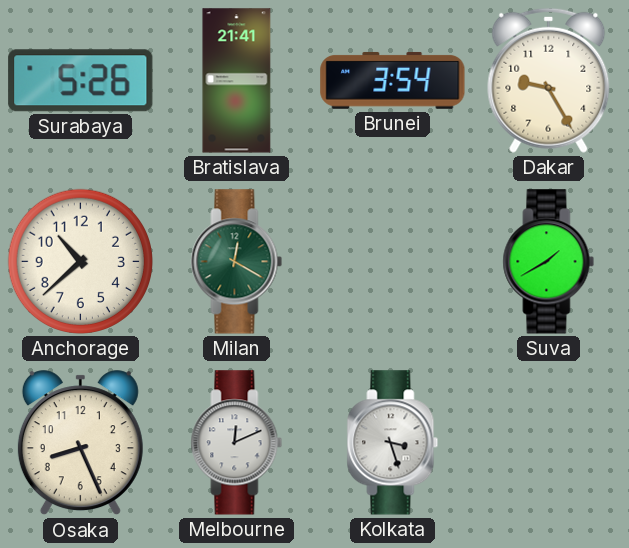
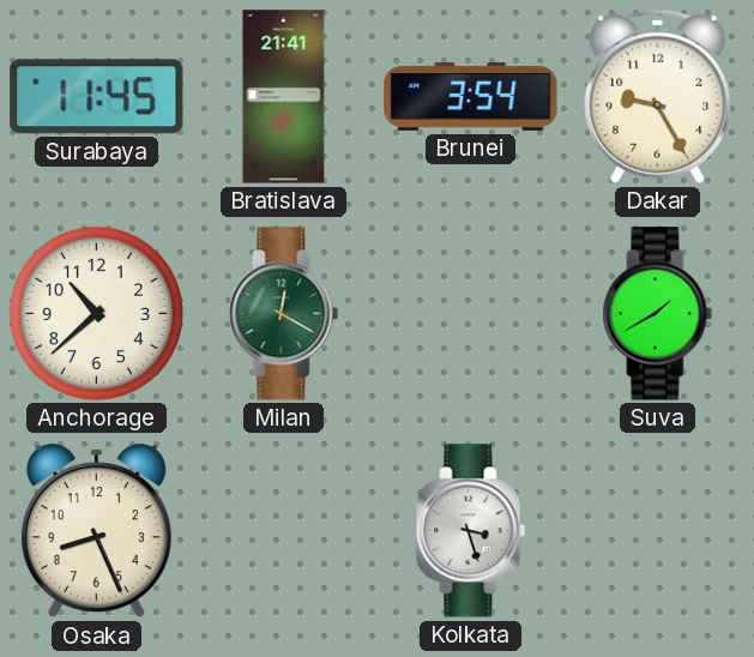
Surabaya: 5:26 -> 11:45 (97, 97)
Melbourne: 12:11 -> none (237, 443)
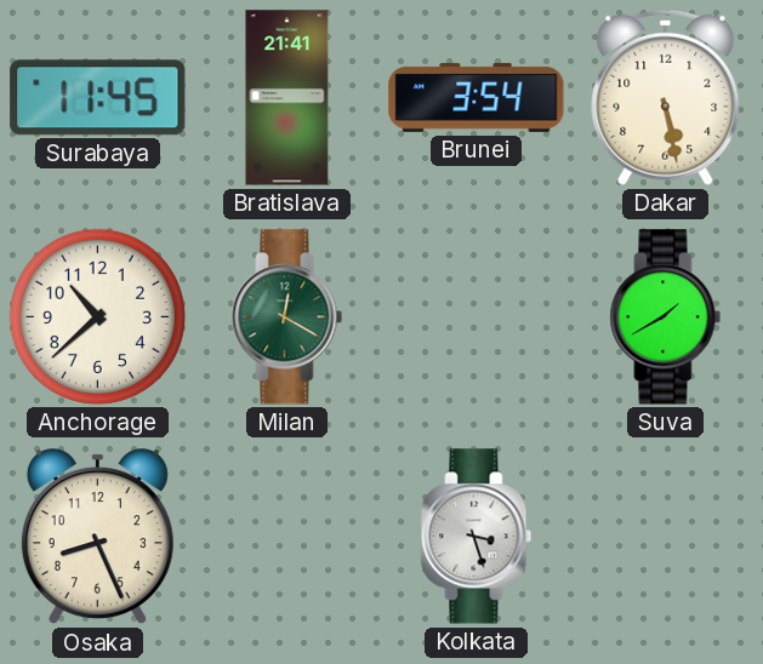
Dakar: 9:25 -> 5:28 (666, 97)
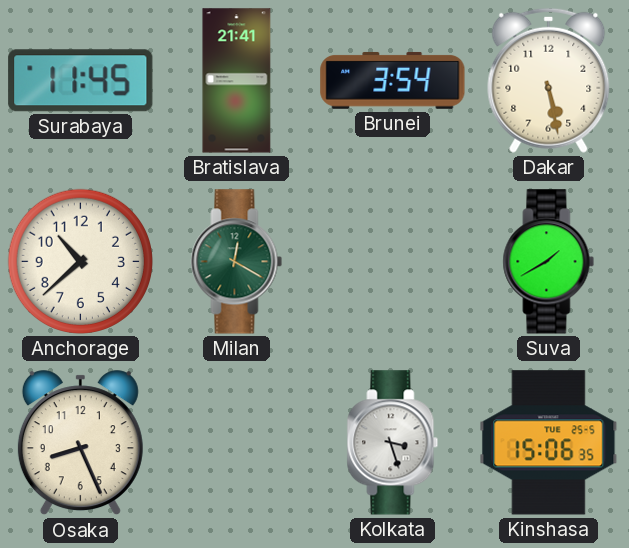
Kinshasa: none -> 15:06 (549, 443)
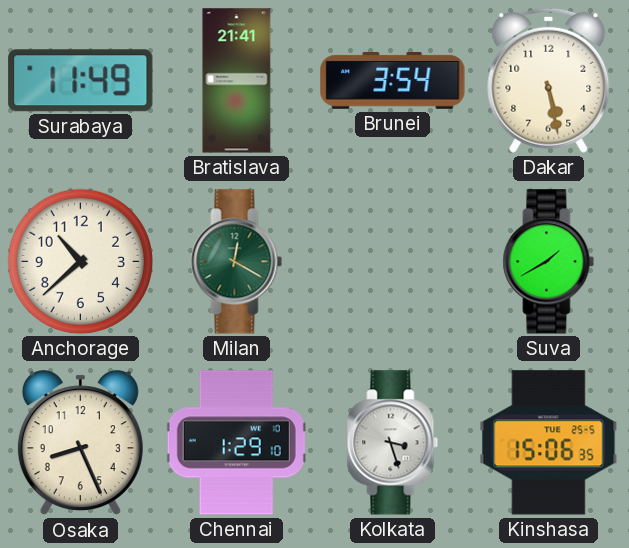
Surabaya: 11:45 -> 11:49 (81, 81)
Chennai: none -> 1:29 (236, 443)
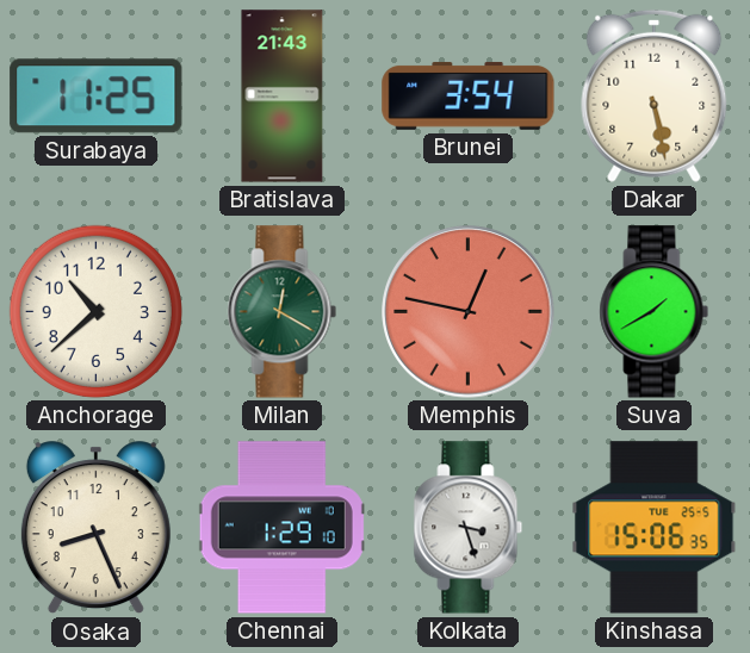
Surabaya: 11:49 -> 11:25 (97, 97)
Bratislava: 21:41 -> 21:43 (283, 97)
Memphis: none -> 12:47 (469, 312)
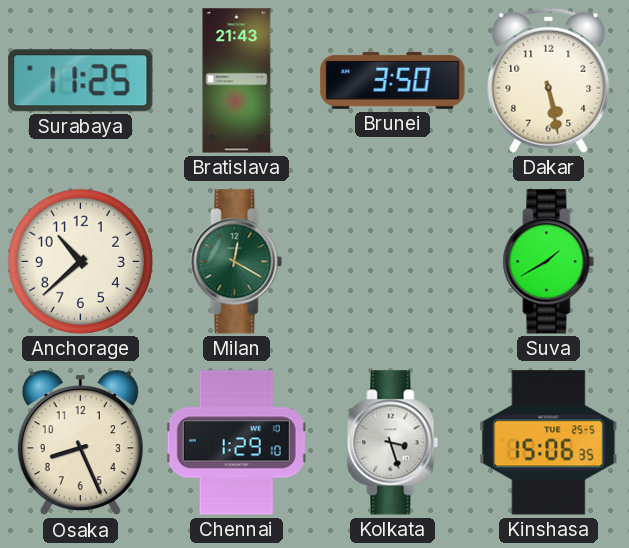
Brunei: 3:54 -> 3:50 (393, 80)
Memphis: 12:47 -> none (469, 312)
